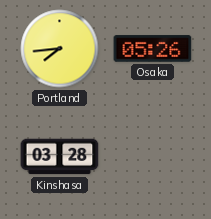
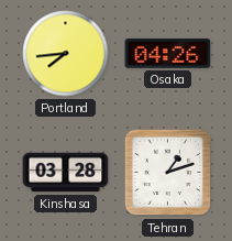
Osaka: 05:26 -> 04:26 (168, 54)
Tehran: none -> 1:12 (168, 173)
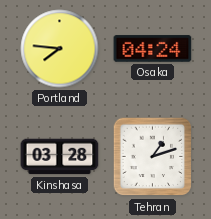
Portland: 7:44 -> 7:46 (60, 49)
Osaka: 04:26 -> 04:24 (153, 49)
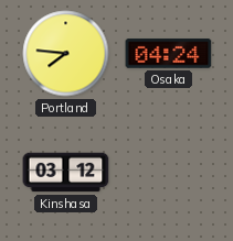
Kinshasa: 03:28 -> 03:12 (66, 173)
Tehran: 1:12 -> none (153, 157)
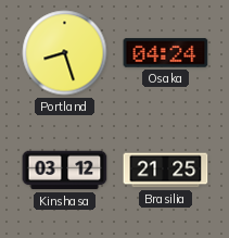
Portland: 7:46 -> 8:27 (65, 53)
Brasilia: none -> 21:25 (166, 171)
